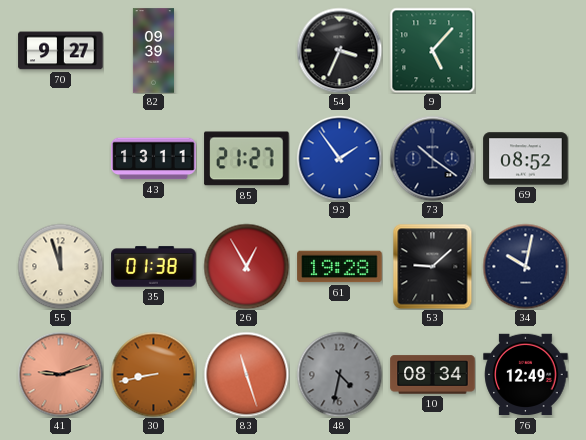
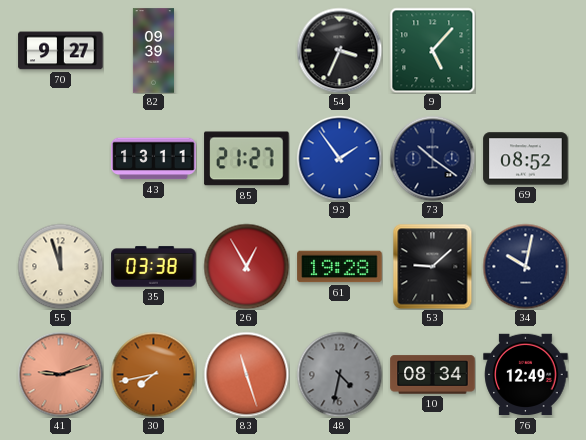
35: 01:38 -> 03:38 (154, 267)
30: 8:43 -> 7:43 (153, 374)
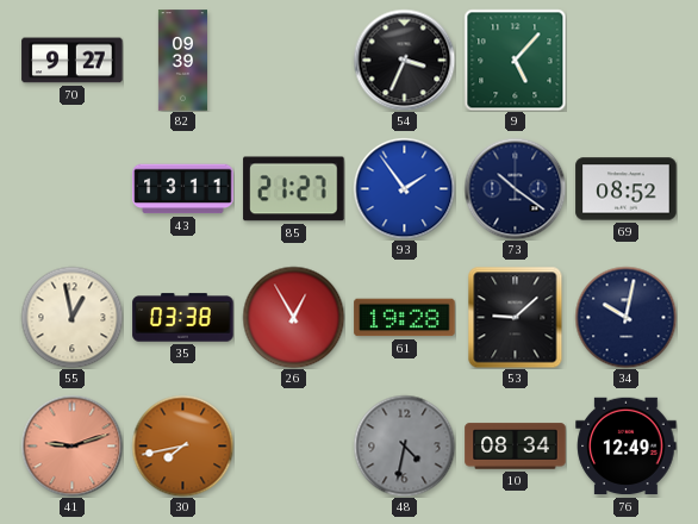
55: 11:57 -> 12:58 (71, 317)
83: 11:27 -> none (246, 374)
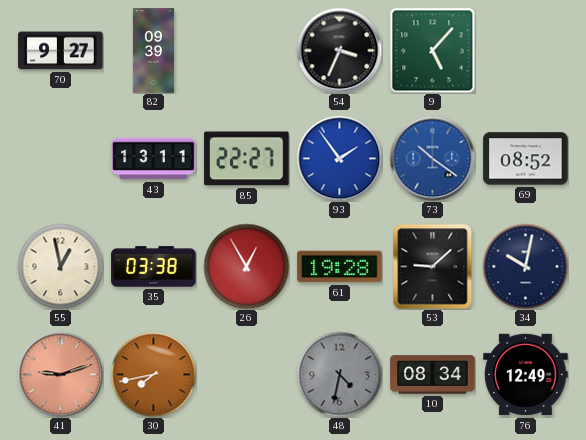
85: 21:27 -> 22:27 (247, 159)
73 dial: navy -> blue (432, 158)
